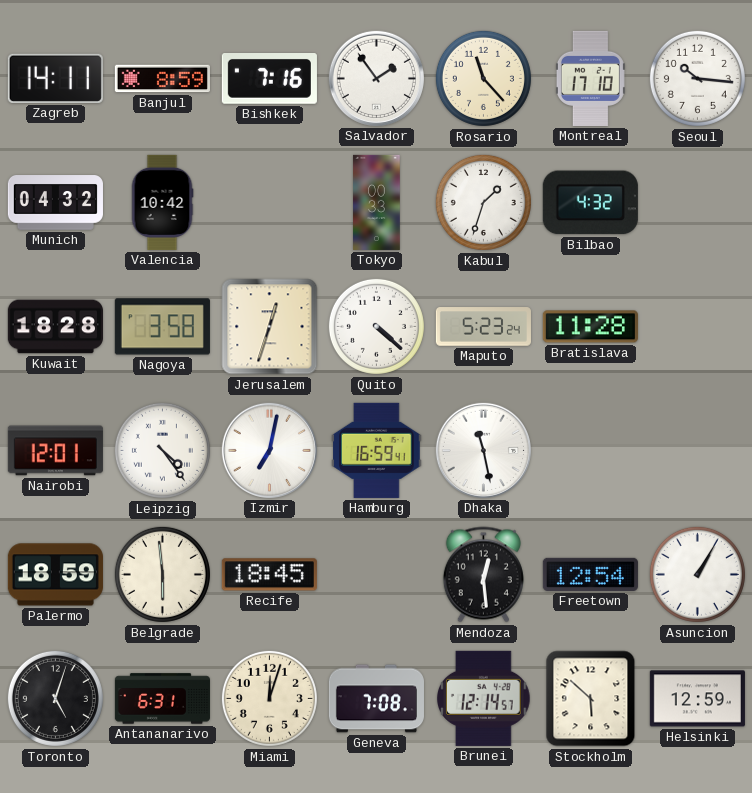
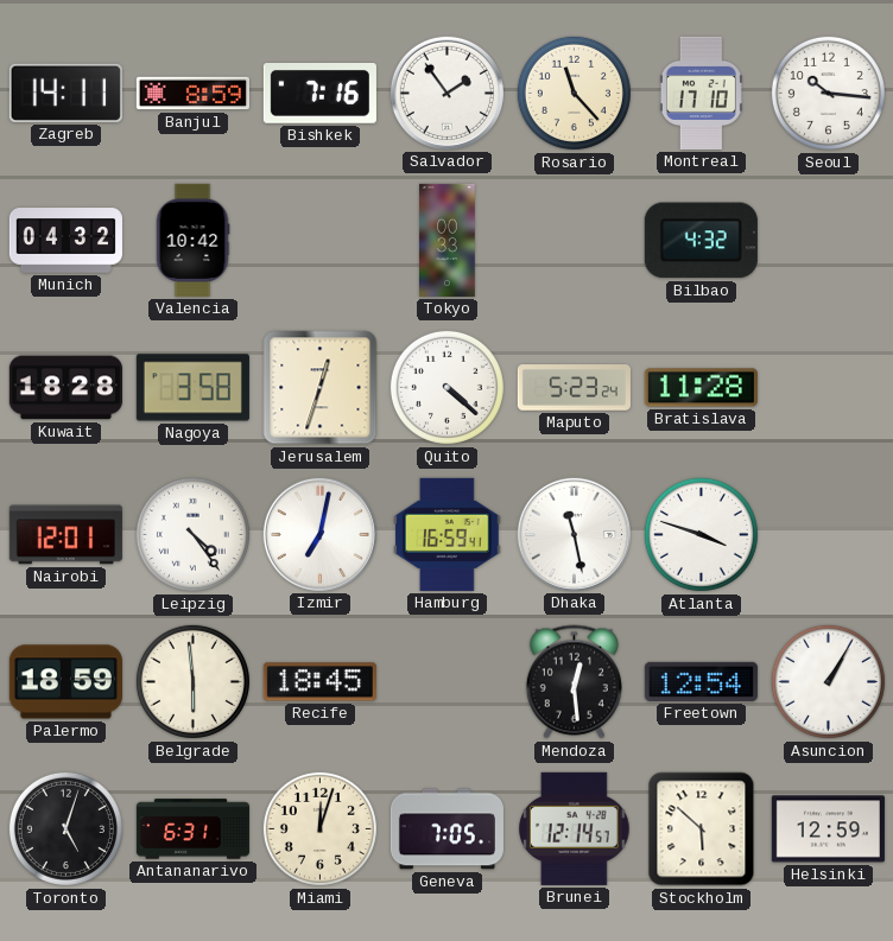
Kabul: 1:33 -> none (483, 202)
Atlanta: none -> 3:48 (701, 534)
Geneva: 7:08 -> 7:05 (446, 829)
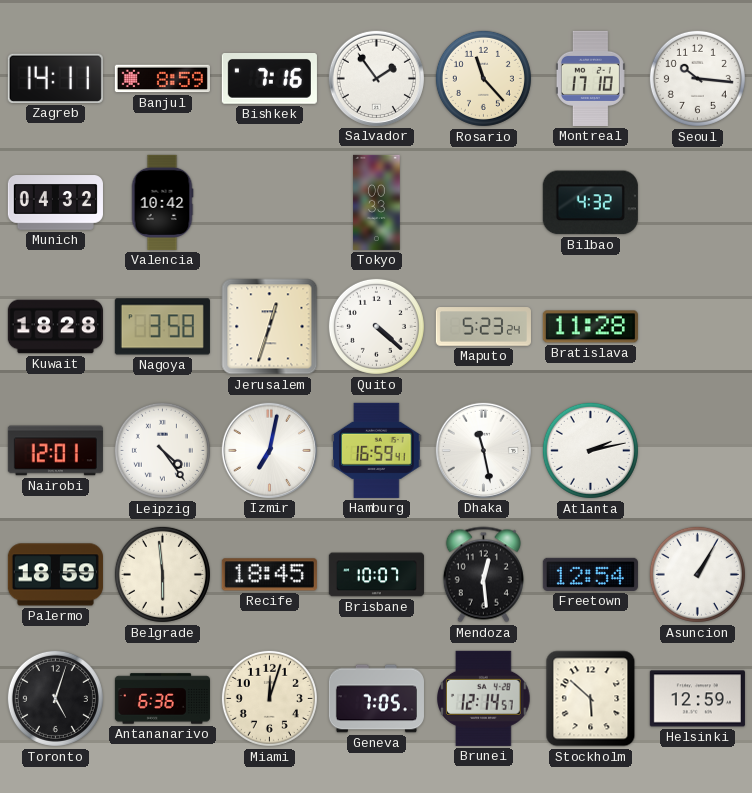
Atlanta: 3:48 -> 2:13 (590, 450)
Brisbane: none -> 10:07 (376, 575)
Antananarivo: 6:31 -> 6:36 (162, 699)
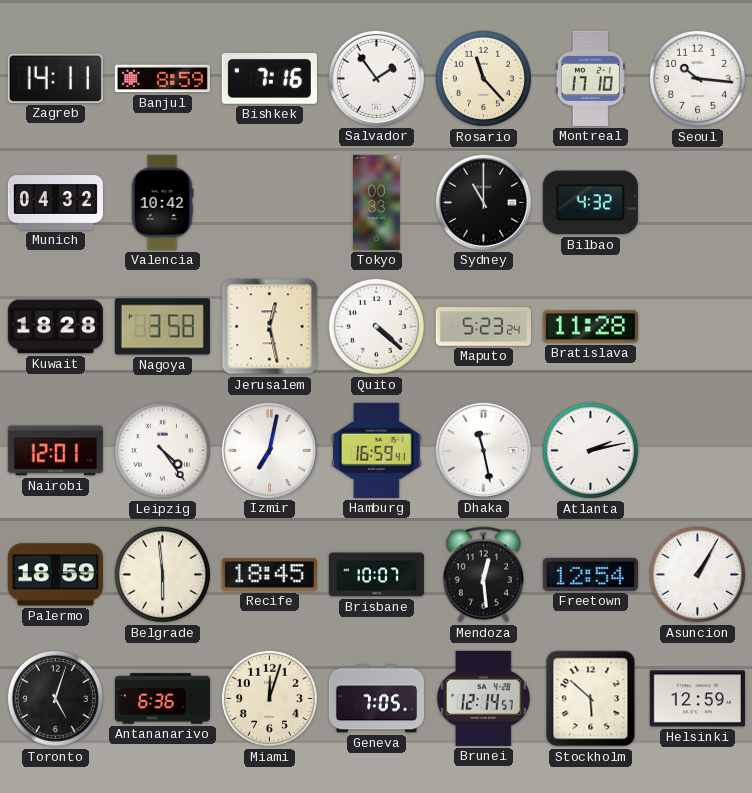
Sydney: none -> 11:00 (483, 202)
Jerusalem: 12:33 -> 12:28 (270, 327)
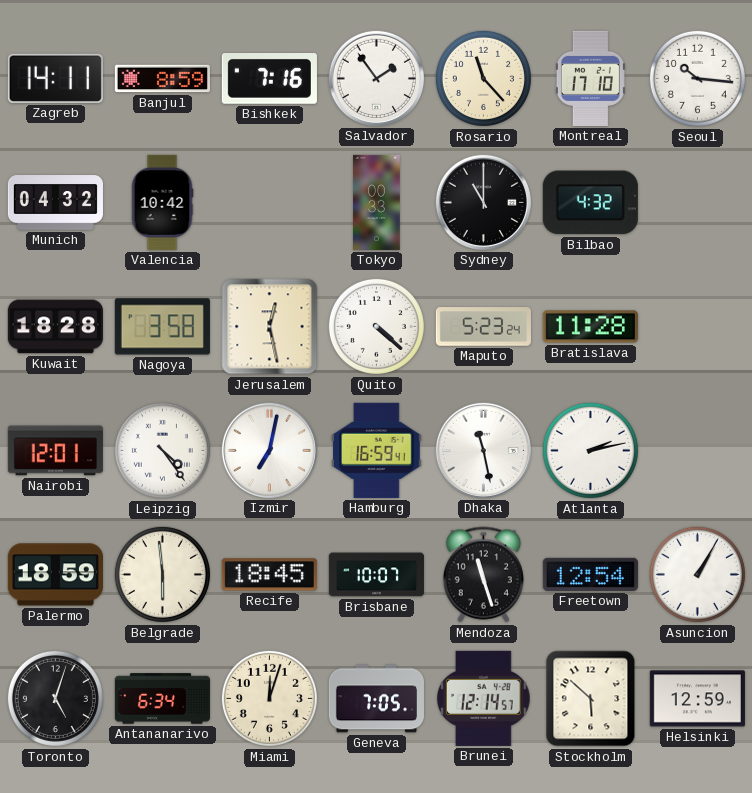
Mendoza: 12:29 -> 11:27 (483, 575)
Antananarivo: 6:36 -> 6:34 (162, 699)
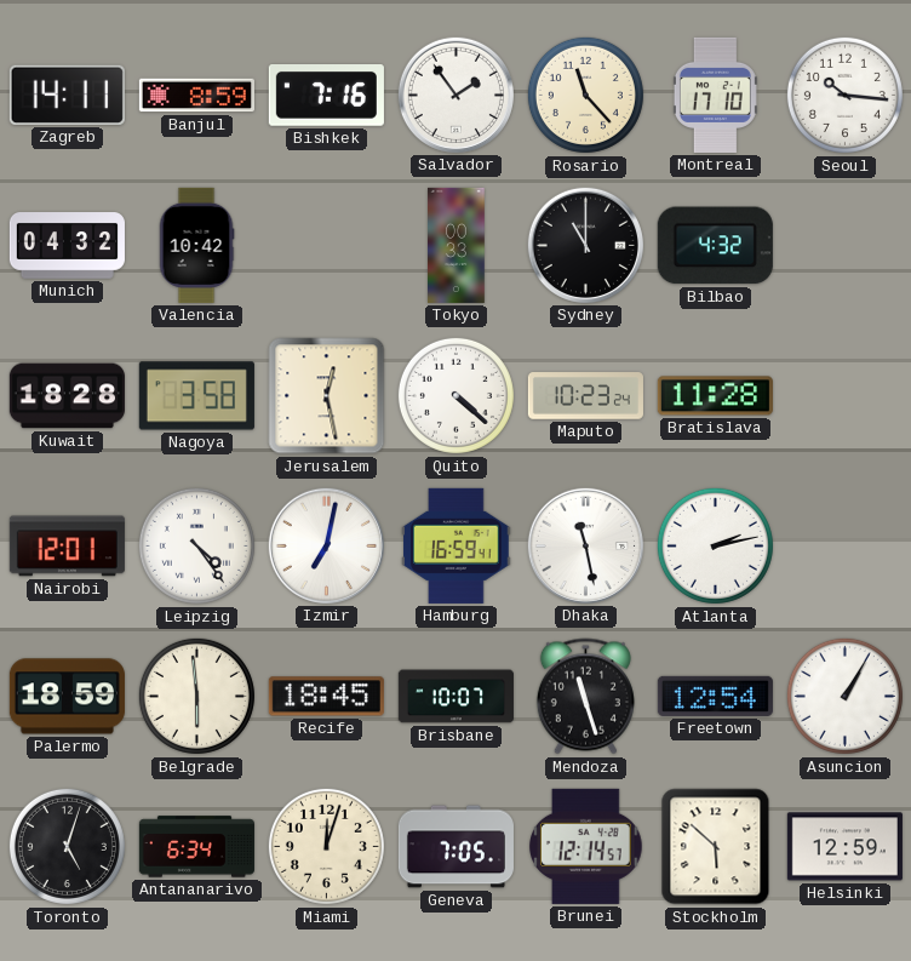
Maputo: 5:23 -> 10:23 (585, 396)
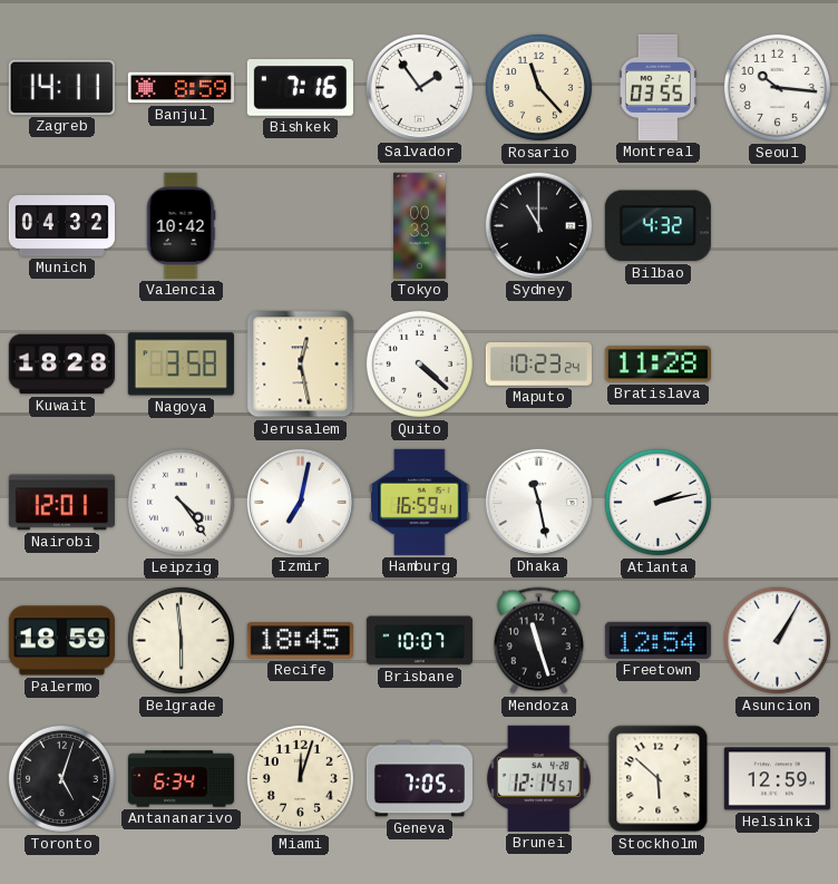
Montreal: 17:10 -> 03:55 (657, 87)
